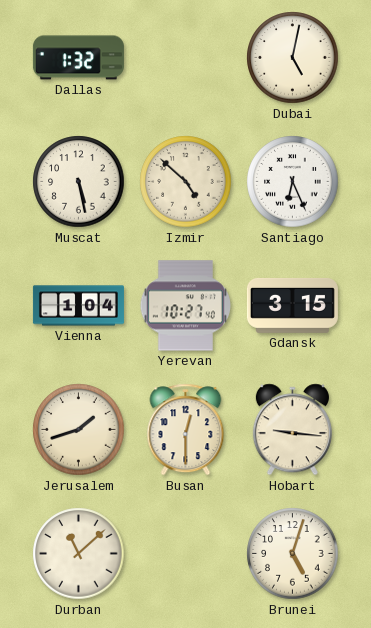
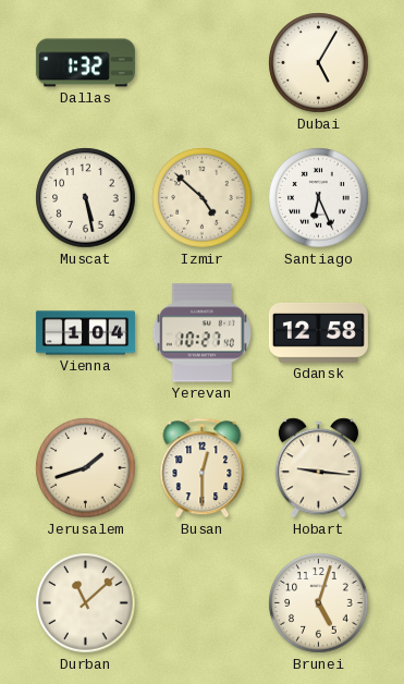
Dubai: 5:02 -> 5:05 (319, 63)
Gdansk: 3:15 -> 12:58 (318, 332)
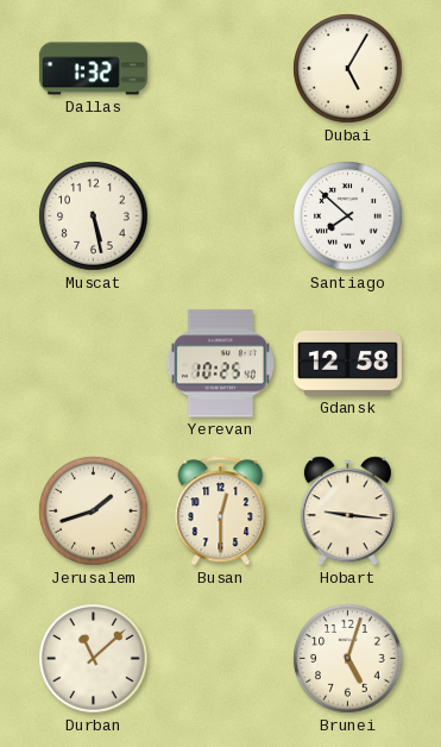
Izmir: 4:52 -> none (203, 198)
Santiago: 6:26 -> 7:52 (348, 216)
Vienna: 1:04 -> none (85, 333)
Yerevan: 10:27 -> 10:25 (220, 364)
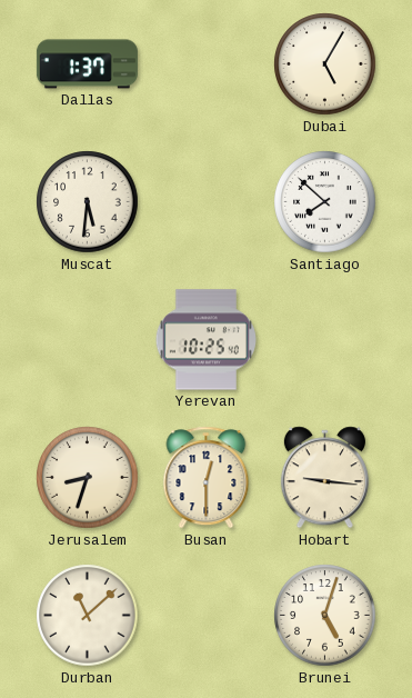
Dallas: 1:32 -> 1:37 (87, 64)
Muscat: 5:28 -> 5:31 (88, 202)
Gdansk: 12:58 -> none (347, 363)
Jerusalem: 1:42 -> 8:33 (88, 478)
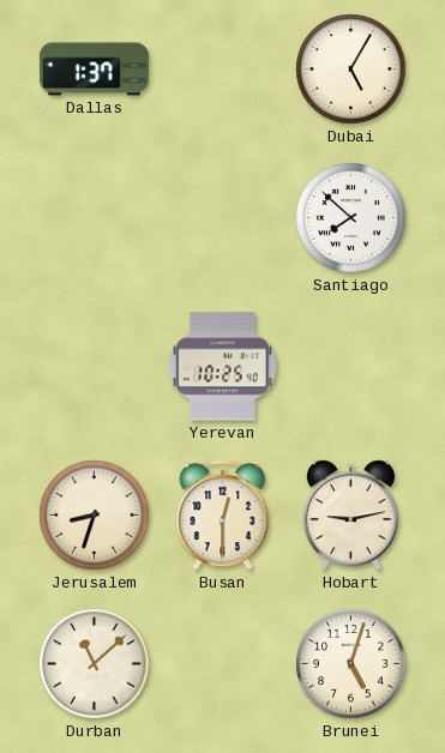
Muscat: 5:31 -> none (88, 202)
Hobart: 9:16 -> 9:13 (350, 516)
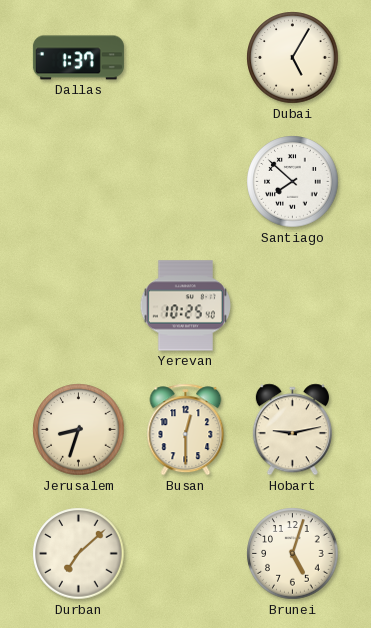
Durban: 11:08 -> 7:08 (79, 554)
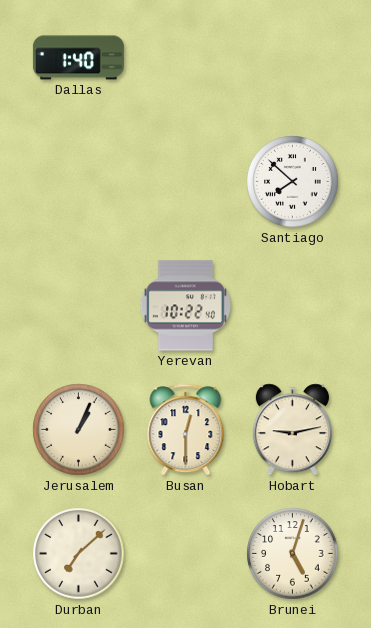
Dallas: 1:37 -> 1:40 (78, 58)
Dubai: 5:05 -> none (293, 58)
Yerevan: 10:25 -> 10:22 (185, 306)
Jerusalem: 8:33 -> 1:04 (79, 430)
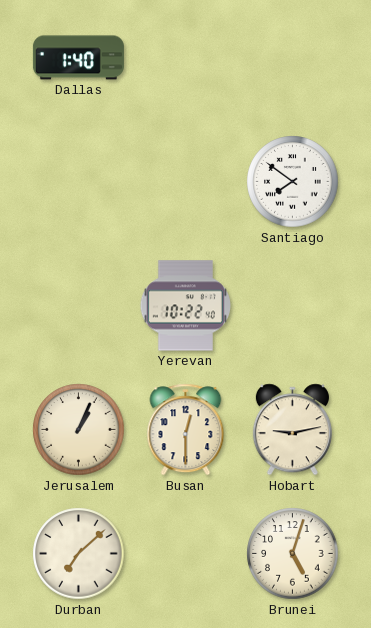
Santiago: 7:52 -> 7:51 (293, 182)
